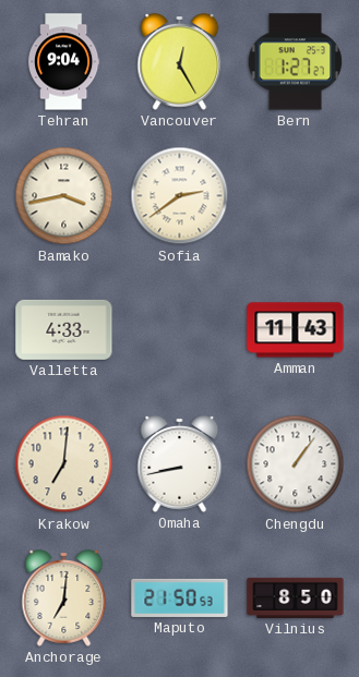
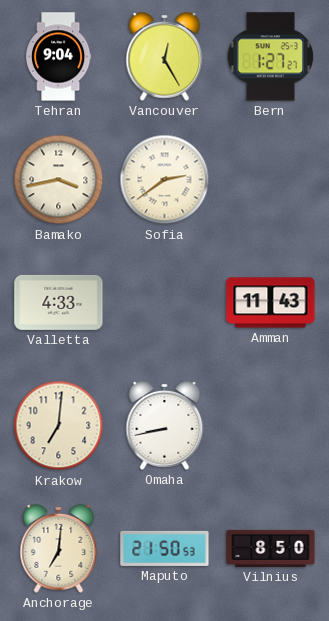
Chengdu: 1:06 -> none (296, 464)
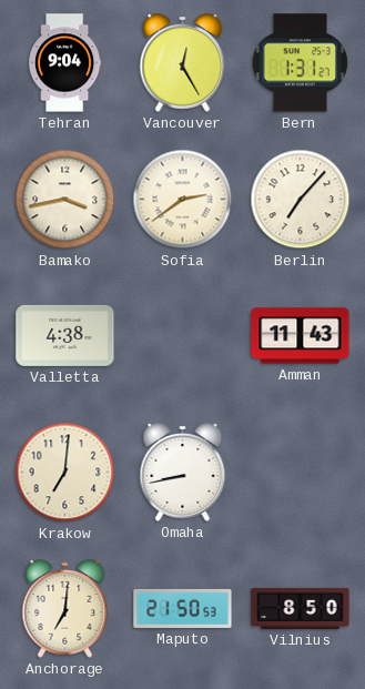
Bern: 1:27 -> 1:31 (301, 63)
Berlin: none -> 7:07 (301, 200)
Valletta: 4:33 -> 4:38 (65, 335)
